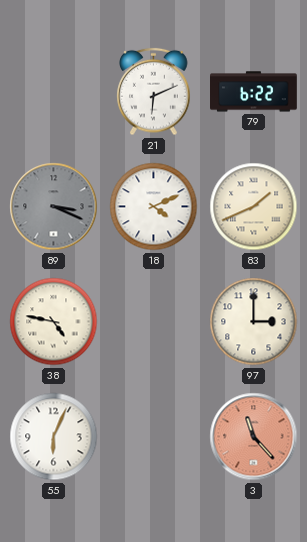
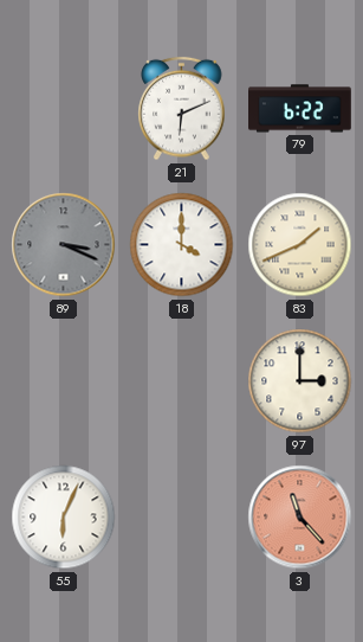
18: 4:11 -> 4:00 (182, 245)
38: 4:47 -> none (54, 322)
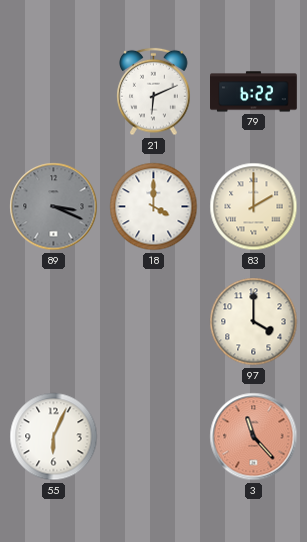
83: 1:41 -> 2:00 (254, 207)
97: 3:00 -> 4:00 (254, 322)
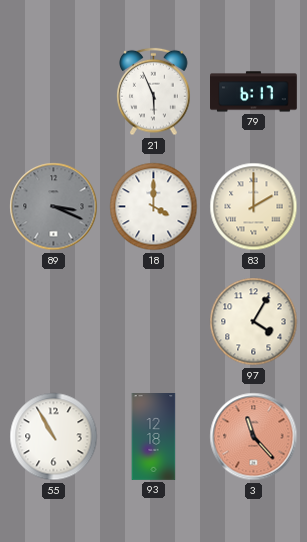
21: 6:11 -> 5:56 (154, 92)
79: 6:22 -> 6:17 (254, 92)
97: 4:00 -> 4:05 (254, 322)
55: 6:04 -> 10:55 (54, 437)
93: none -> 12:18 (154, 437)
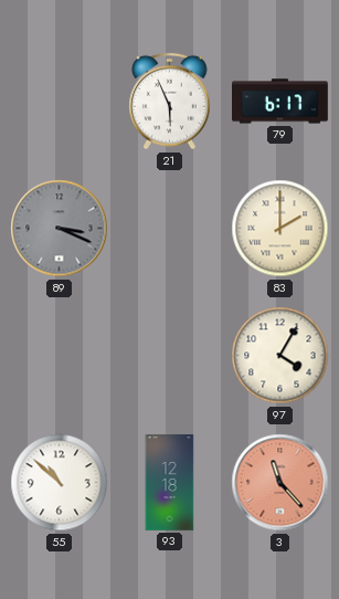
18: 4:00 -> none (154, 207)
55: 10:55 -> 10:52 (60, 483)
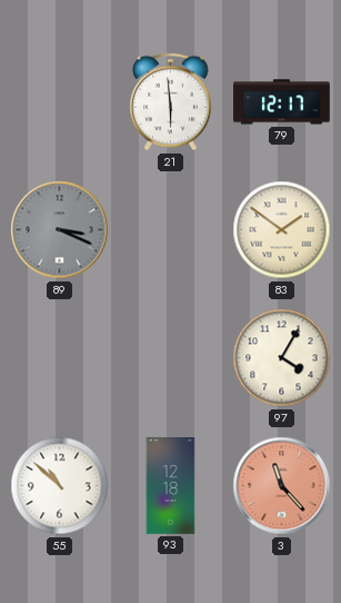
21: 5:56 -> 5:59 (171, 102)
79: 6:17 -> 12:17 (282, 102)
83: 2:00 -> 1:51 (282, 230)
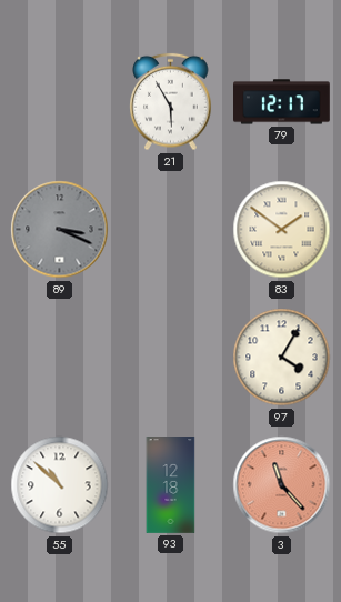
21: 5:59 -> 5:55 (171, 102)
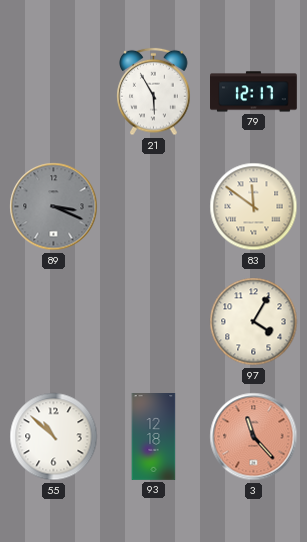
83: 1:51 -> 11:51 (254, 207)
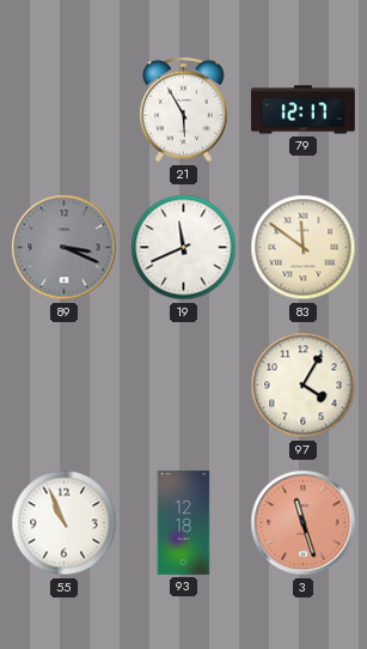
19: none -> 11:41 (184, 248)
55: 10:52 -> 10:56 (65, 523)
3: 11:23 -> 11:27 (304, 523)
